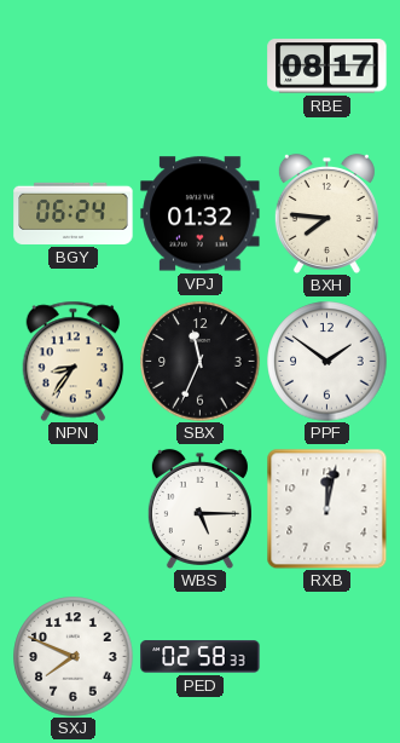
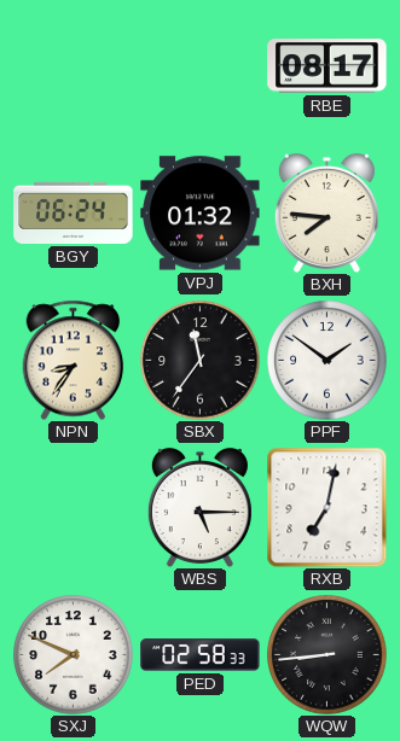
SBX: 11:34 -> 11:36 (201, 361)
RXB: 12:02 -> 7:02 (326, 507)
WQW: none -> 8:44 (327, 655)
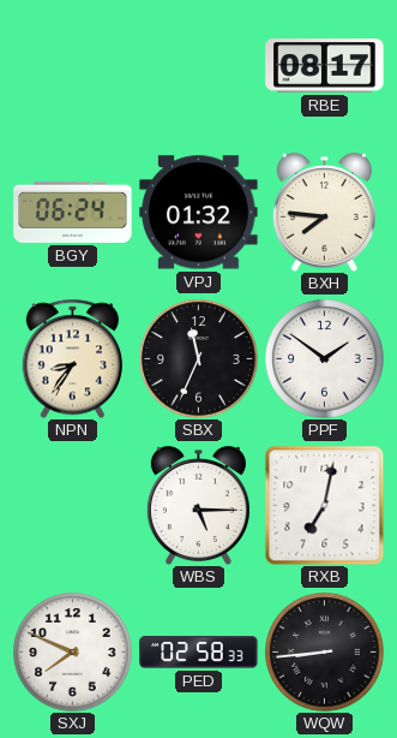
SBX: 11:36 -> 11:34 (199, 359)
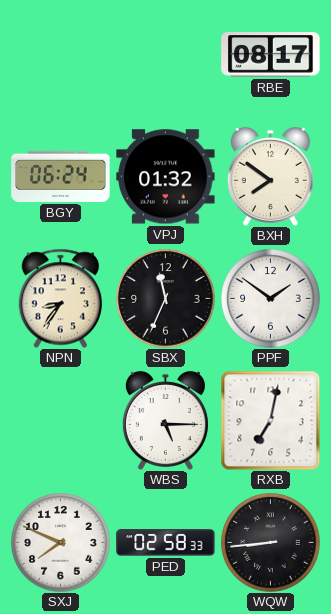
BXH: 7:46 -> 7:51 (270, 176)
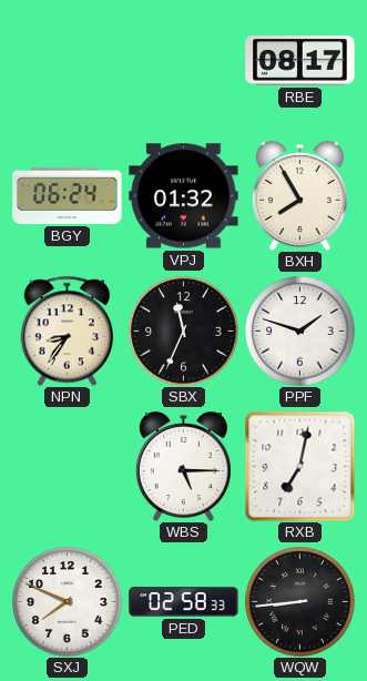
BXH: 7:51 -> 7:55 (299, 195)
PPF: 1:51 -> 1:48 (300, 332)
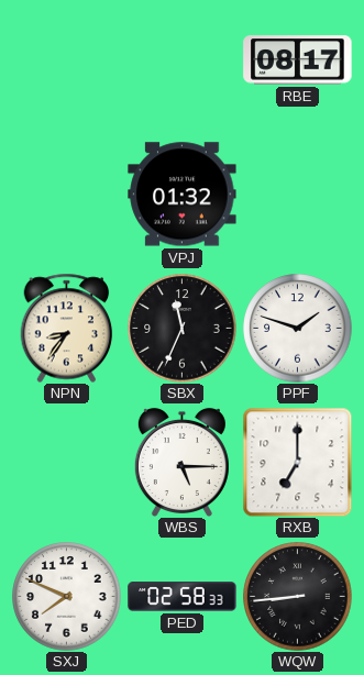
BGY: 06:24 -> none (68, 195)
BXH: 7:55 -> none (299, 195)
RXB: 7:02 -> 7:00 (297, 462)
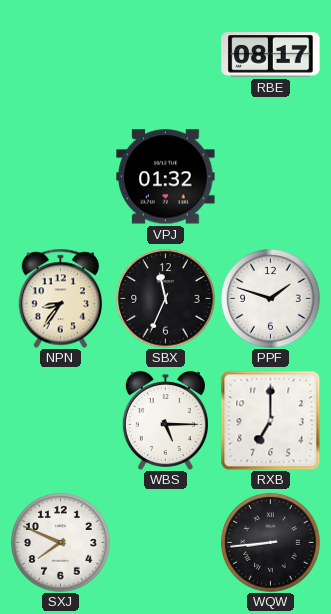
PED: 02:58 -> none (183, 597)
